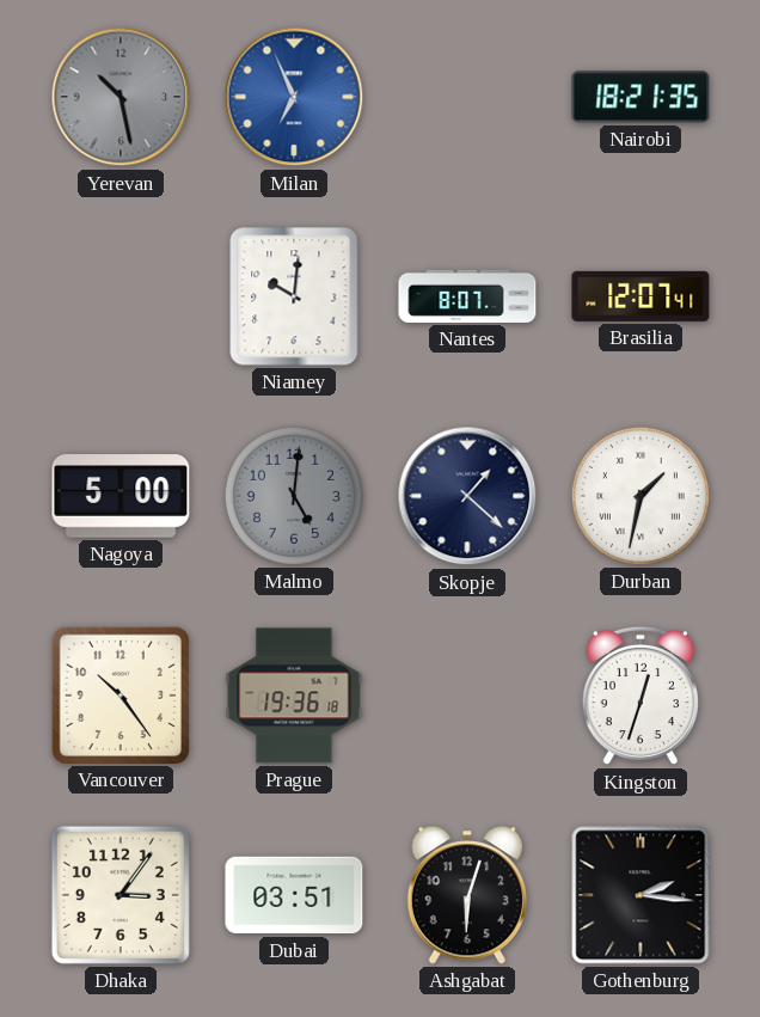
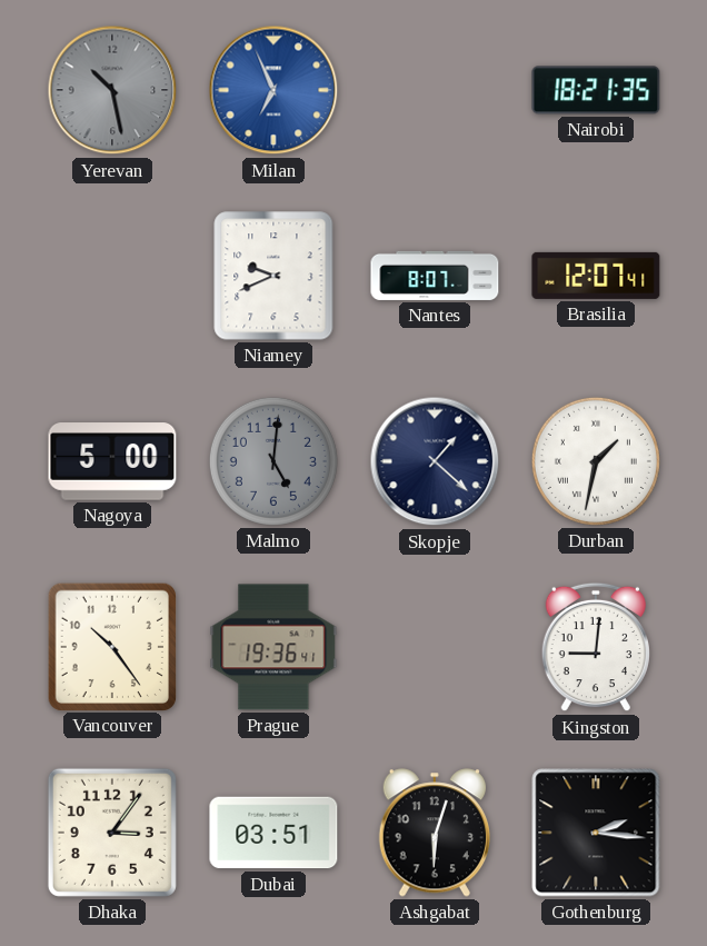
Niamey: 10:01 -> 9:41 (273, 276)
Prague: 19:36:18 -> 19:36:41 (273, 647)
Kingston: 12:33 -> 9:01 (596, 647)
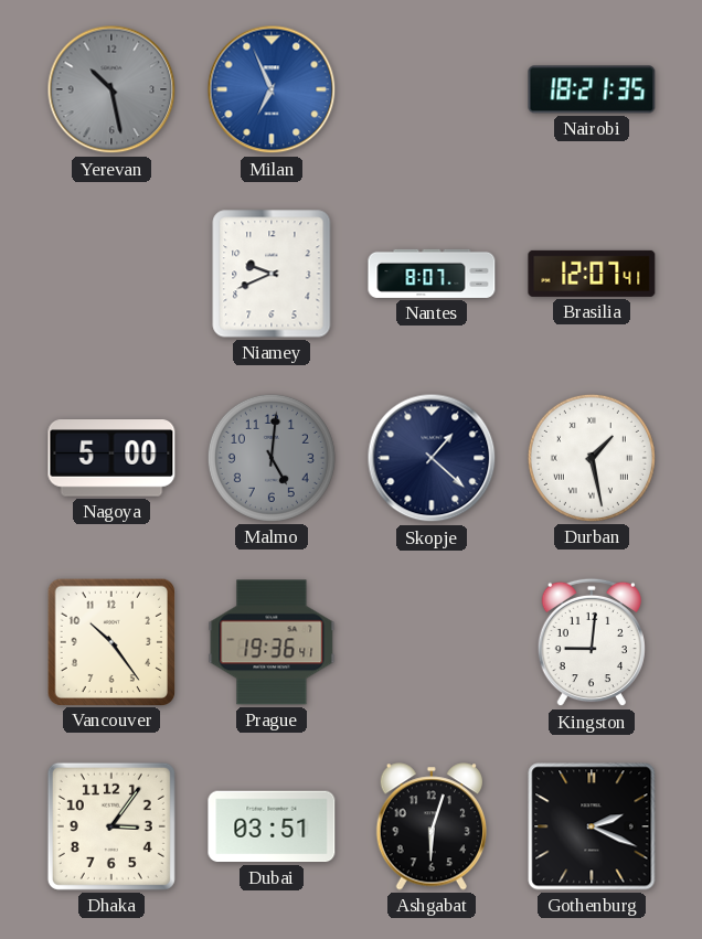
Durban: 1:32 -> 1:28 (592, 458)
Gothenburg: 2:16 -> 2:19 (592, 826)
